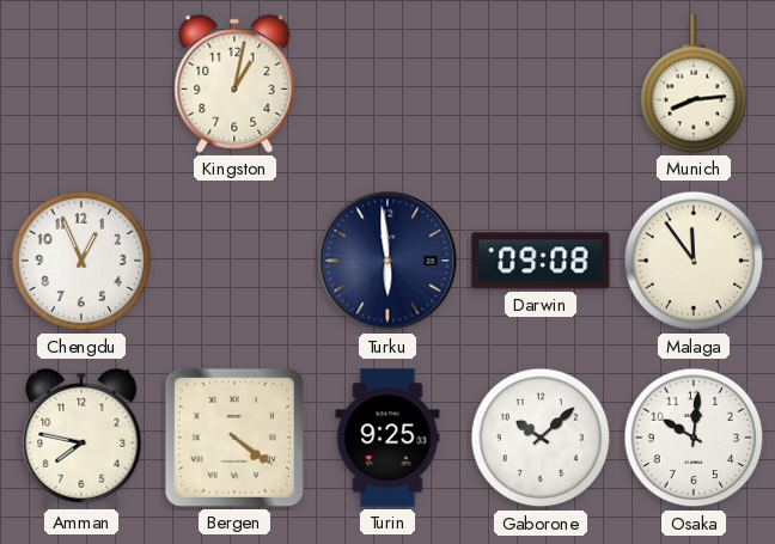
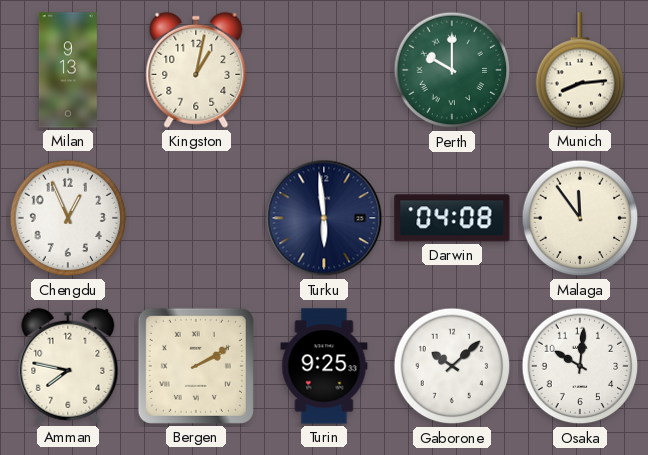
Milan: none -> 9:13 (68, 70)
Perth: none -> 10:00 (452, 70)
Darwin: 09:08 -> 04:08 (452, 218)
Bergen: 4:21 -> 2:10 (196, 366)
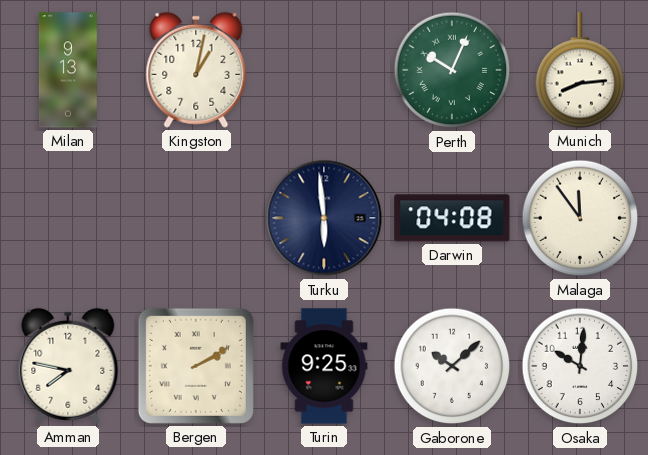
Perth: 10:00 -> 10:04 (452, 70)
Chengdu: 12:56 -> none (68, 218)
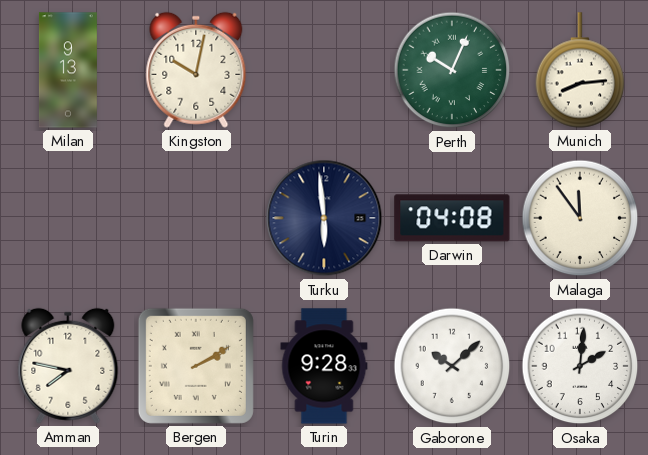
Kingston: 1:02 -> 10:02 (196, 70)
Turin: 9:25 -> 9:28 (324, 366)
Osaka: 10:01 -> 2:01 (580, 366)
